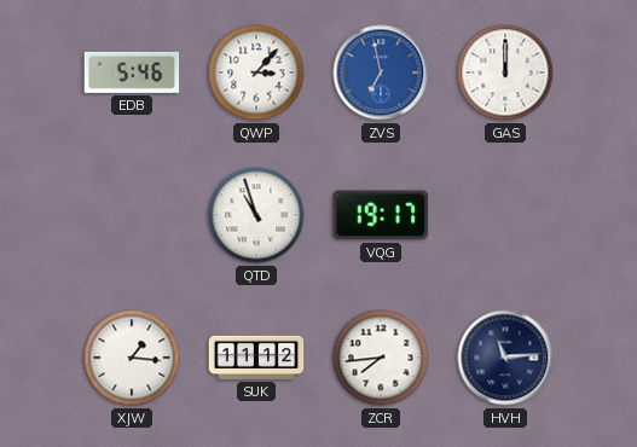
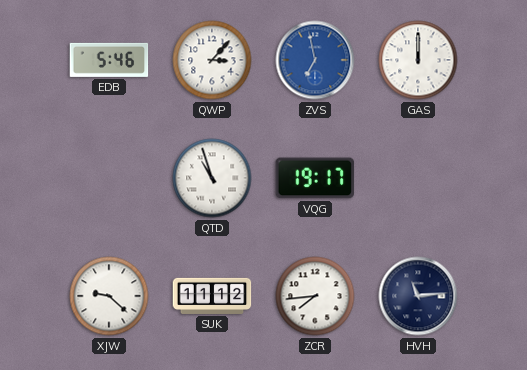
XJW: 1:16 -> 9:22 (109, 296)
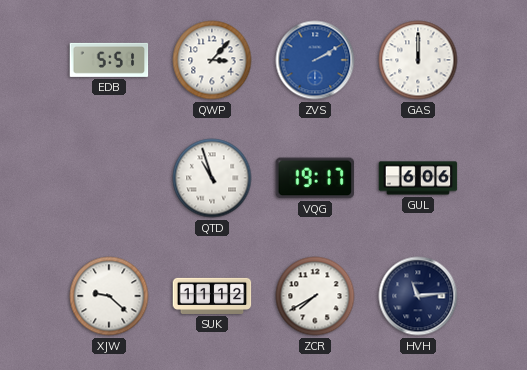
EDB: 5:46 -> 5:51 (109, 60)
ZVS: 6:58 -> 2:10 (315, 60)
GUL: none -> 6:06 (418, 178)
ZCR: 7:44 -> 7:40 (315, 296)
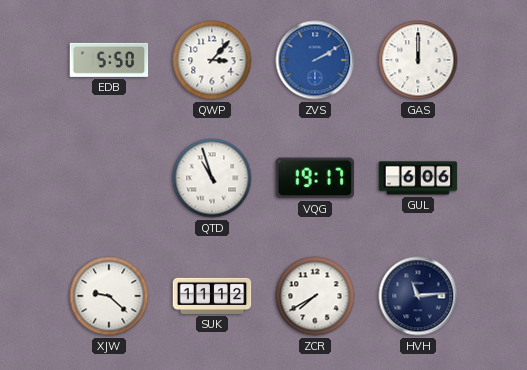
EDB: 5:51 -> 5:50 (109, 60)
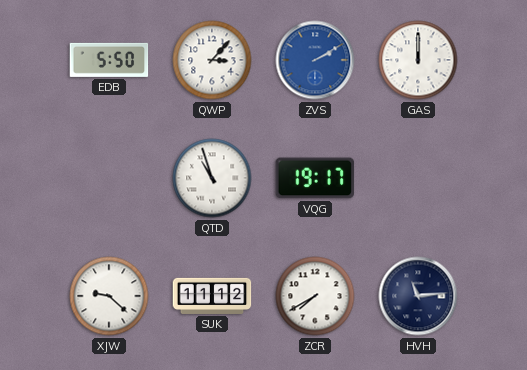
GUL: 6:06 -> none (418, 178)
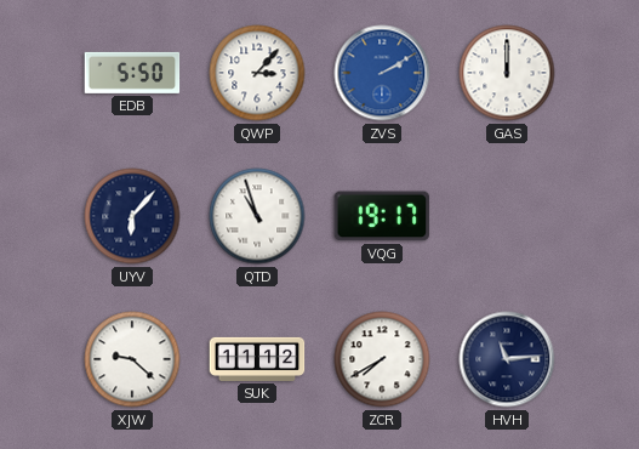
UYV: none -> 6:07 (132, 216)
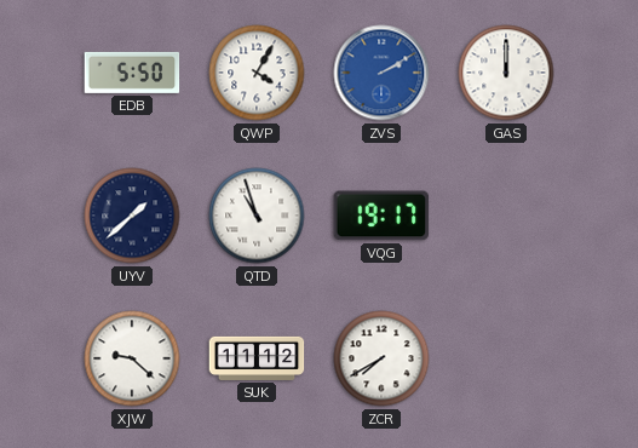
QWP: 3:07 -> 4:05 (257, 73)
UYV: 6:07 -> 1:38 (132, 216)
HVH: 11:14 -> none (507, 359)
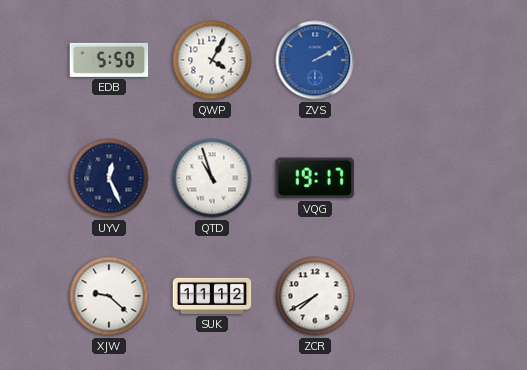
GAS: 12:00 -> none (506, 73)
UYV: 1:38 -> 12:26 (109, 178)
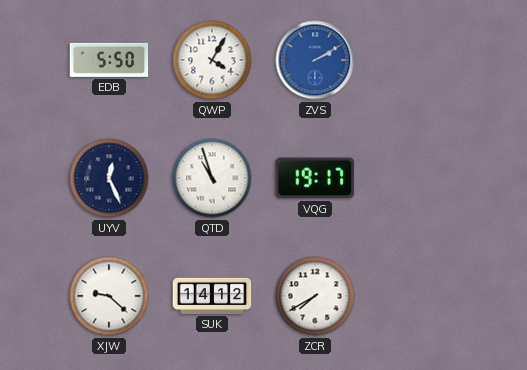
SUK: 11:12 -> 14:12 (212, 296)
